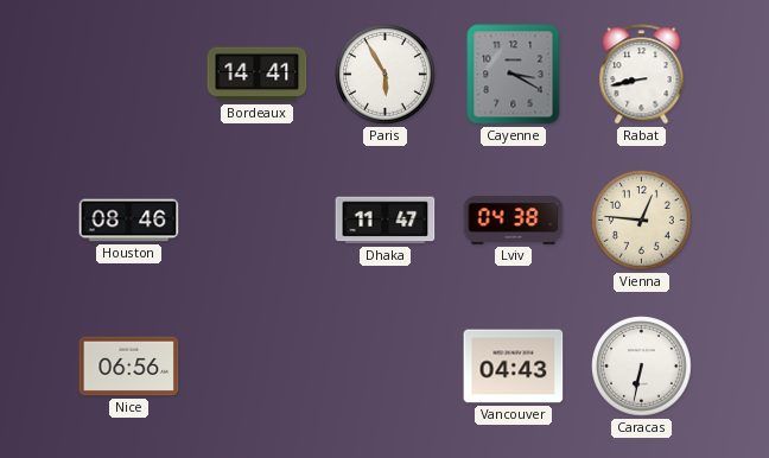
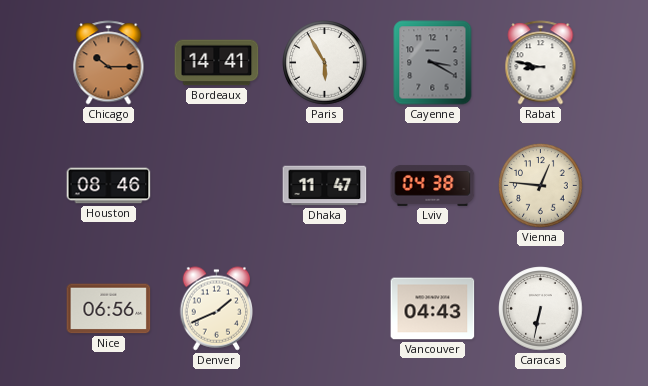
Chicago: none -> 10:15 (109, 63)
Rabat: 8:43 -> 8:47 (541, 63)
Denver: none -> 1:41 (217, 309)
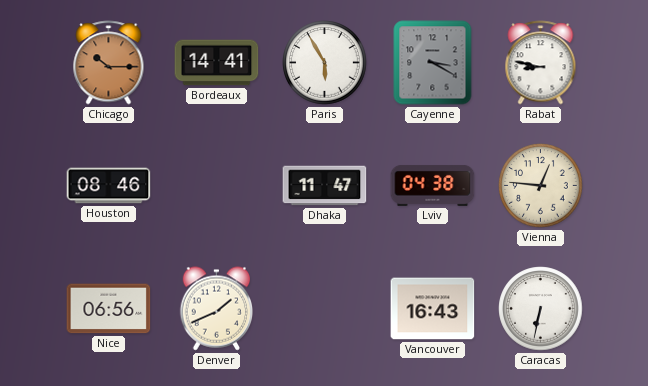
Vancouver: 04:43 -> 16:43 (433, 309)
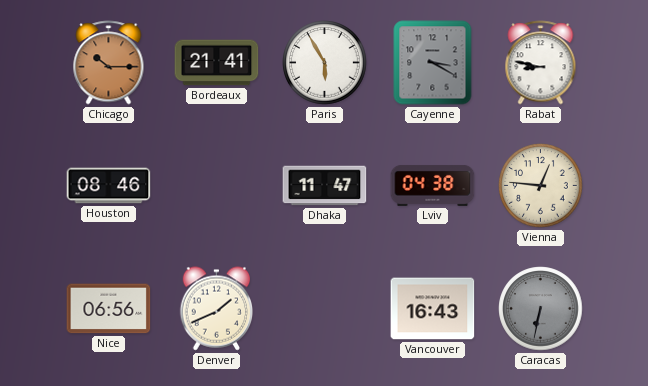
Bordeaux: 14:41 -> 21:41 (217, 63)
Caracas dial: white -> grey (541, 309)
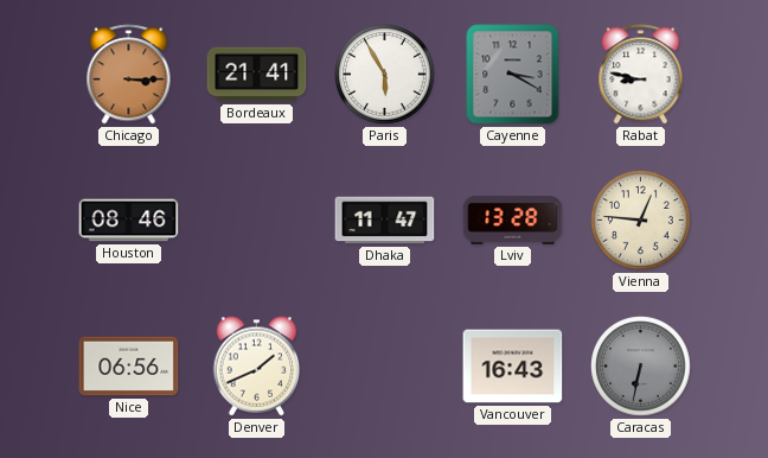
Chicago: 10:15 -> 3:15 (129, 75)
Lviv: 04:38 -> 13:28 (513, 220)
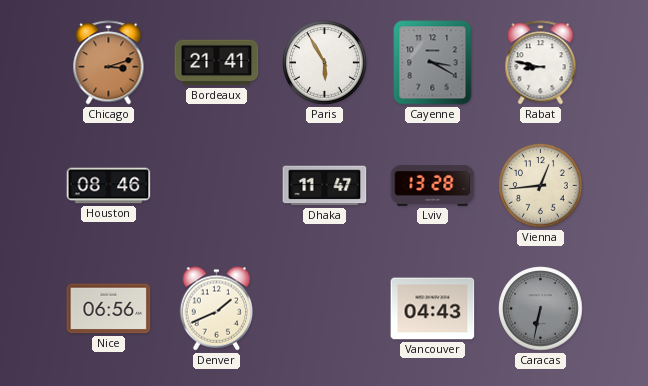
Chicago: 3:15 -> 3:12 (109, 63)
Vienna: 12:46 -> 12:44 (541, 186)
Vancouver: 16:43 -> 04:43 (433, 309)
